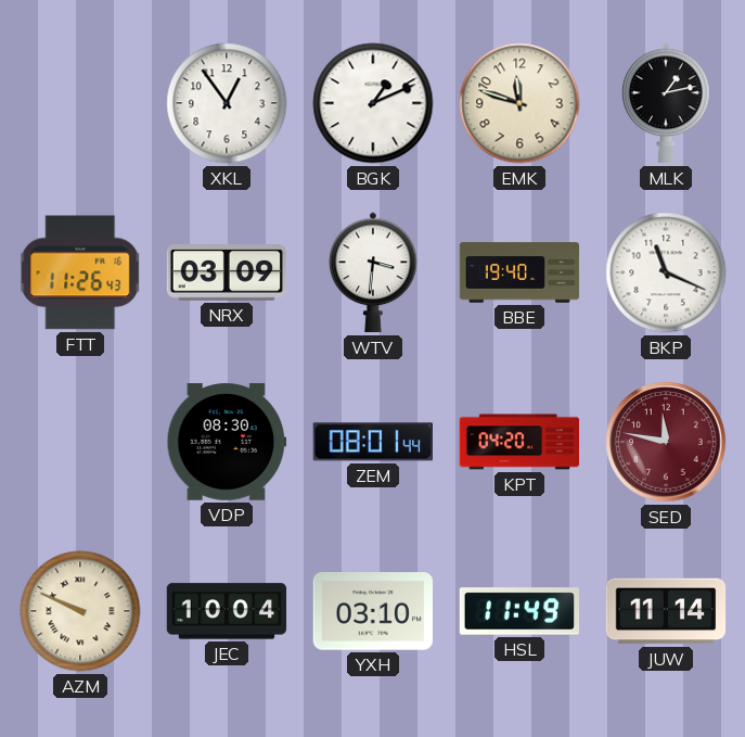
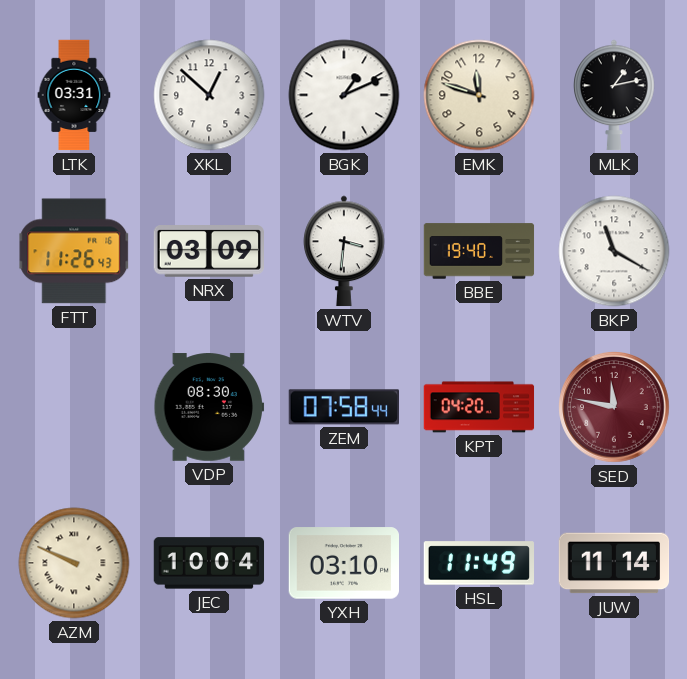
LTK: none -> 03:31 (74, 95)
XKL: 12:54 -> 12:52 (209, 95)
BKP: 11:19 -> 11:20 (614, 251)
ZEM: 08:01 -> 07:58 (343, 407)
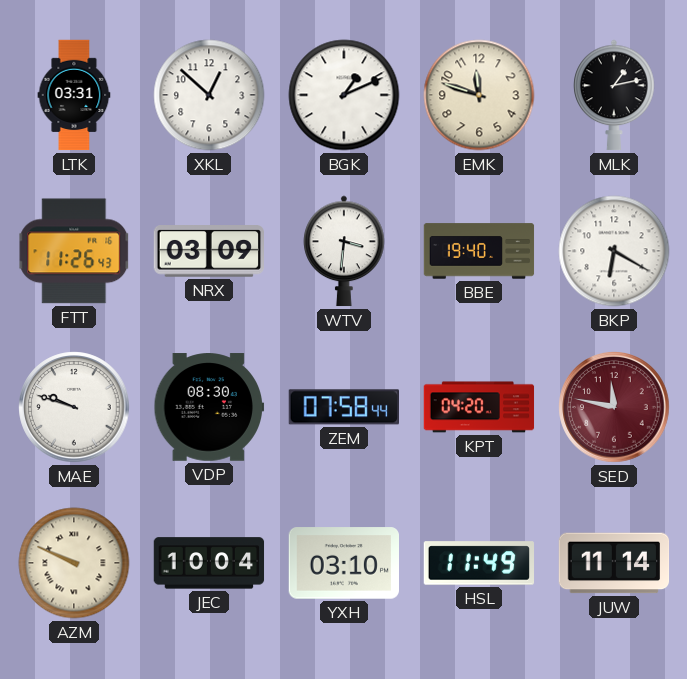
BKP: 11:20 -> 6:20 (614, 251)
MAE: none -> 9:48 (74, 407)
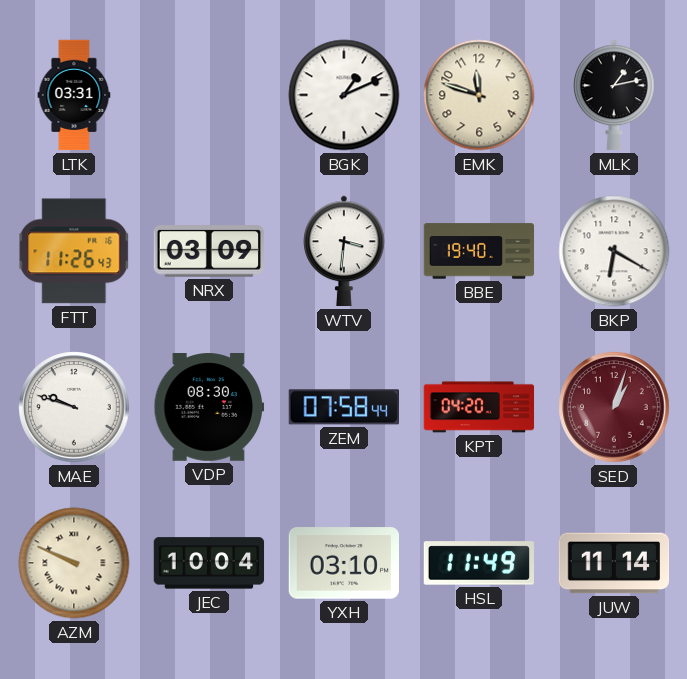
XKL: 12:52 -> none (209, 95)
SED: 11:47 -> 1:03 (614, 407)
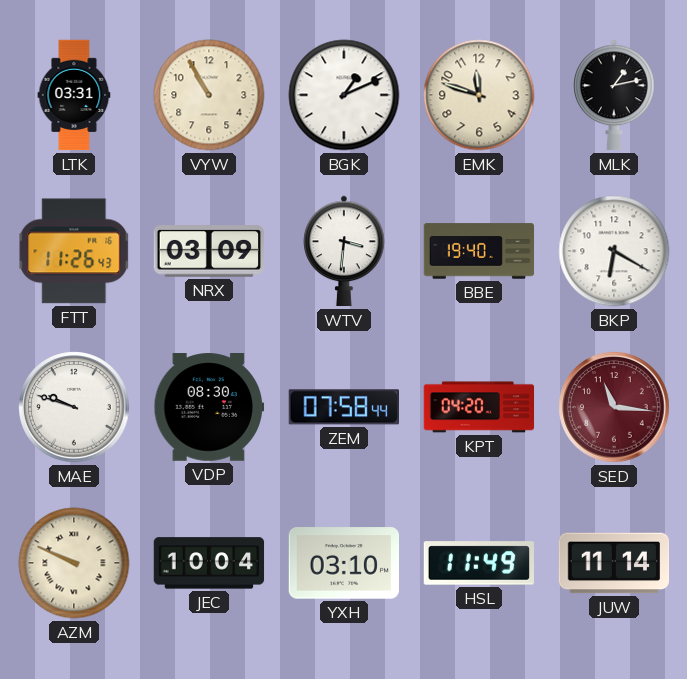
VYW: none -> 10:55 (209, 95)
SED: 1:03 -> 11:16 (614, 407)
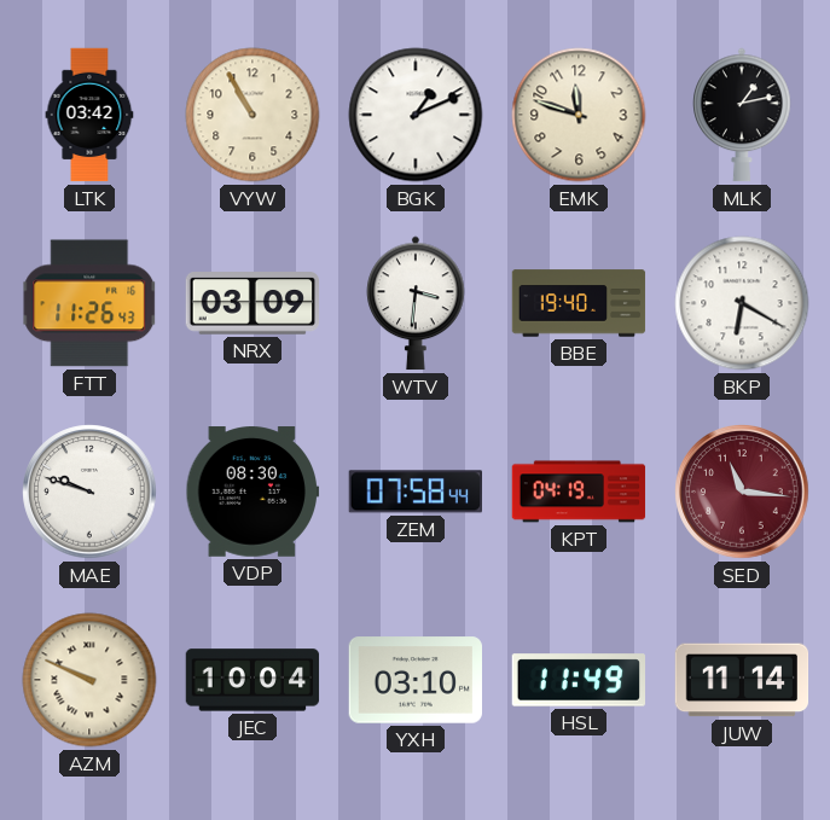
LTK: 03:31 -> 03:42 (89, 115)
KPT: 04:20 -> 04:19 (579, 492)
